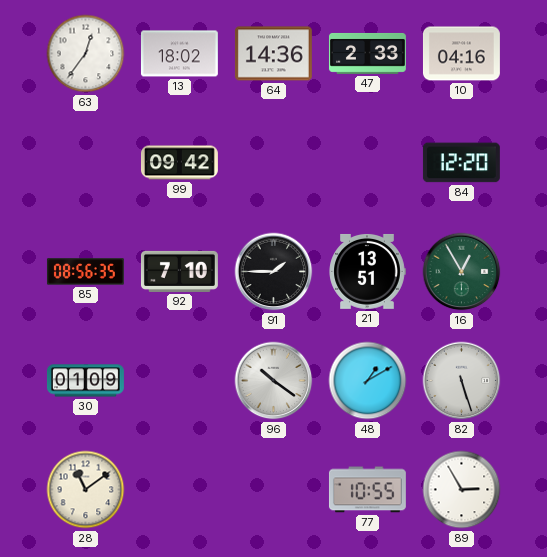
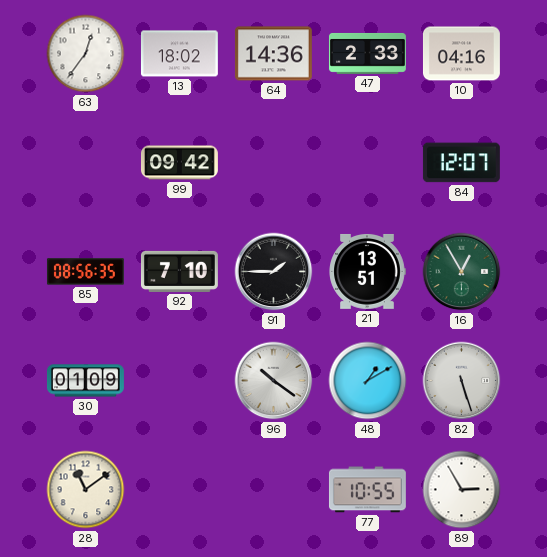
84: 12:20 -> 12:07 (461, 163)
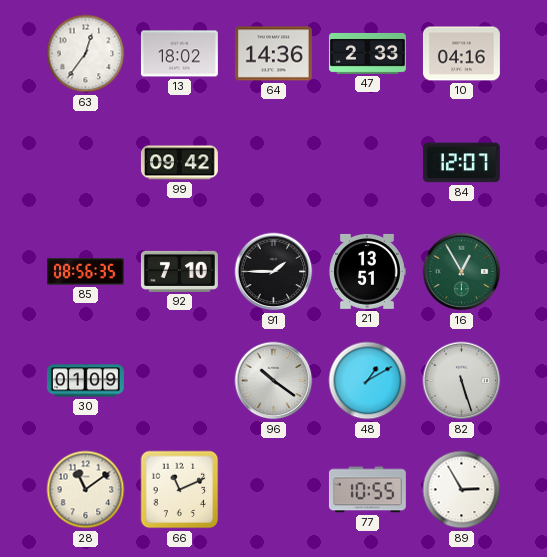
66: none -> 11:11 (180, 490)
